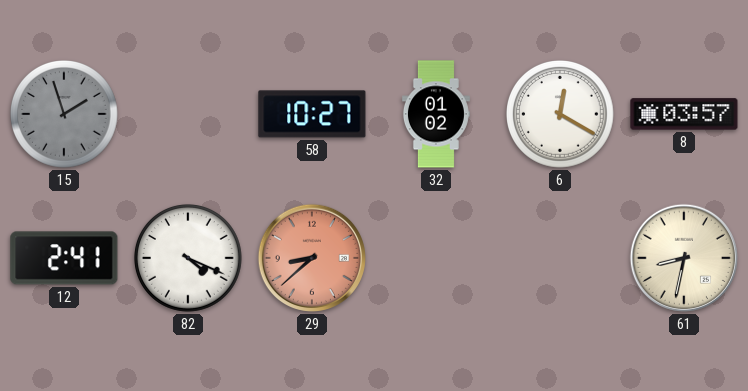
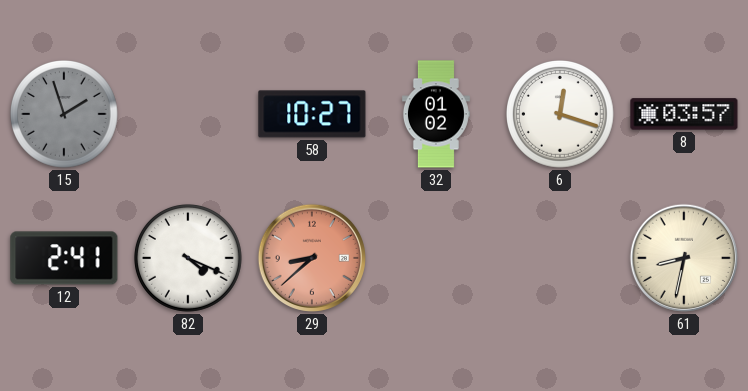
6: 12:20 -> 12:18 (561, 115)
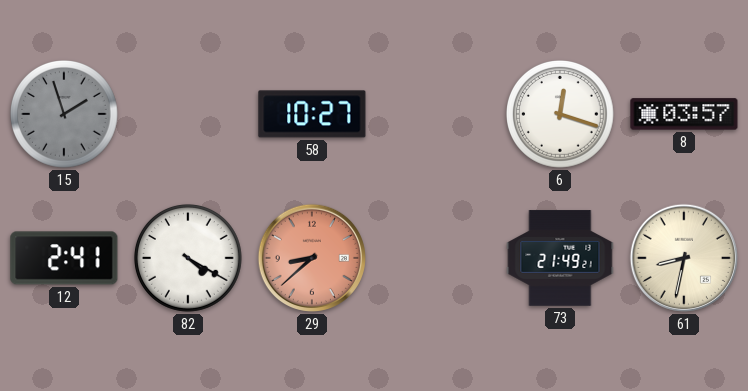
32: 01:02 -> none (436, 114)
82: 4:19 -> 4:20 (189, 259)
73: none -> 21:49 (560, 258)
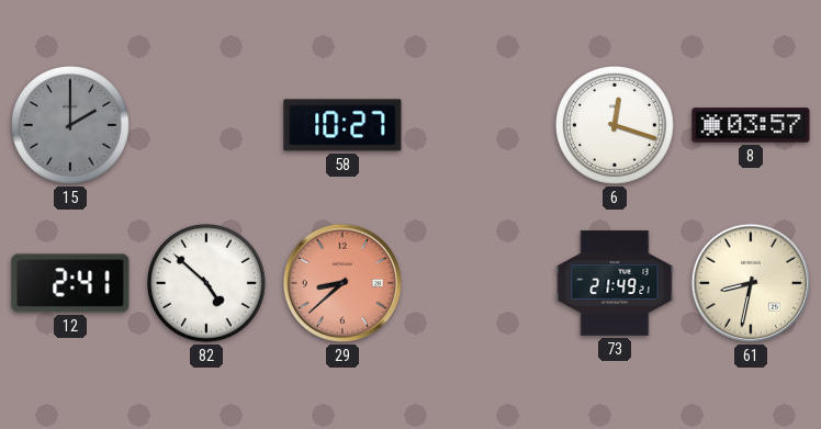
15: 1:57 -> 2:00 (71, 126)
82: 4:20 -> 4:52 (207, 284)
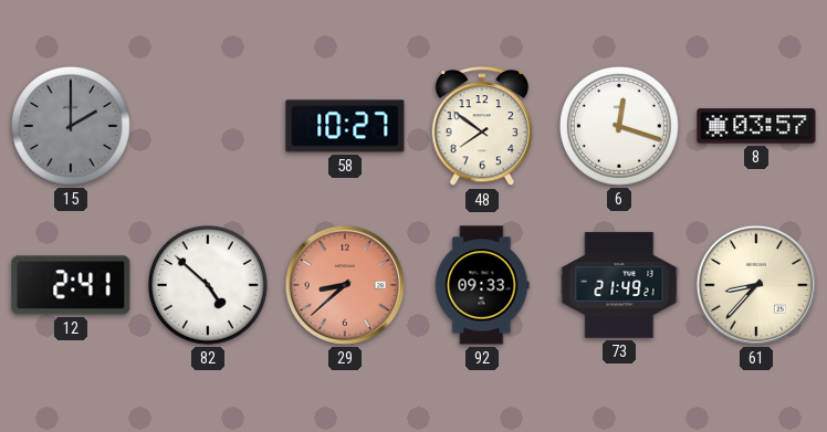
48: none -> 7:51 (481, 127)
92: none -> 09:33 (482, 285)
61: 8:32 -> 8:37 (756, 285)
